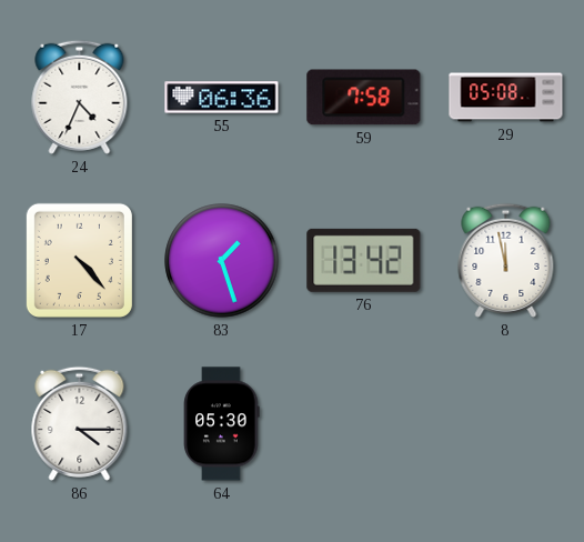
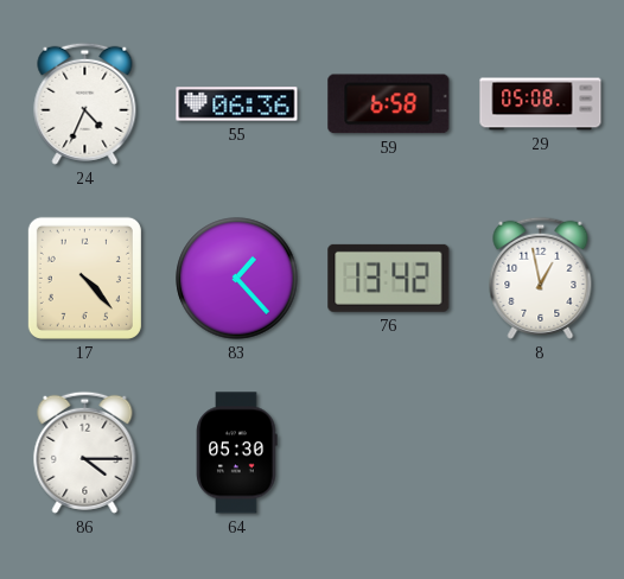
59: 7:58 -> 6:58 (389, 104)
83: 1:27 -> 1:23 (237, 279)
8: 11:58 -> 12:58 (541, 278)
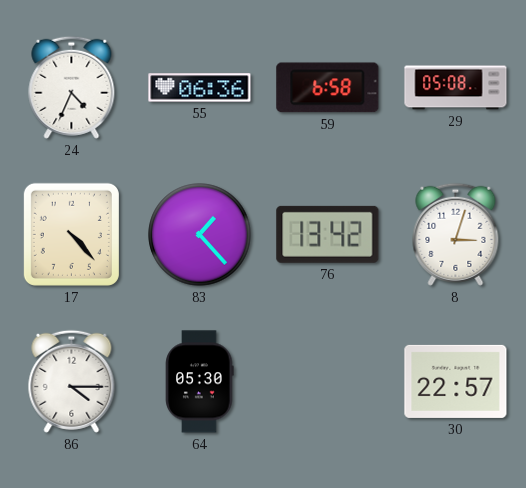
8: 12:58 -> 3:03 (456, 234)
30: none -> 22:57 (456, 381)
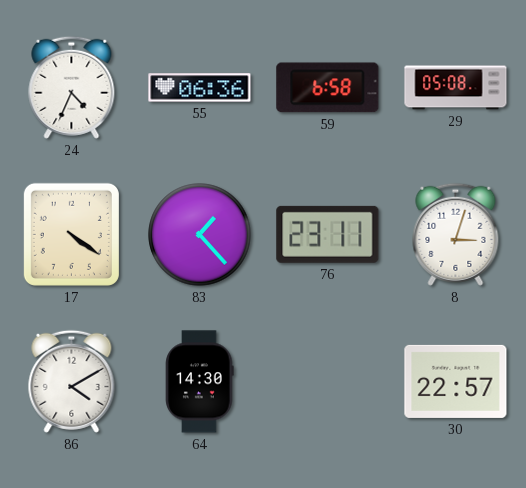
17: 4:23 -> 4:21 (71, 234)
76: 13:42 -> 23:11 (328, 234)
86: 4:15 -> 4:10 (72, 381)
64: 05:30 -> 14:30 (200, 382)
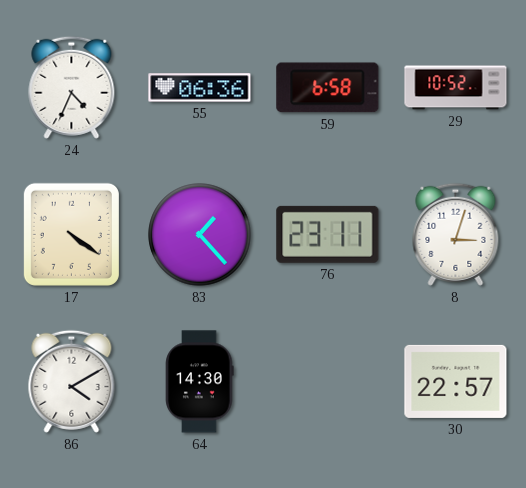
29: 05:08 -> 10:52 (456, 88)
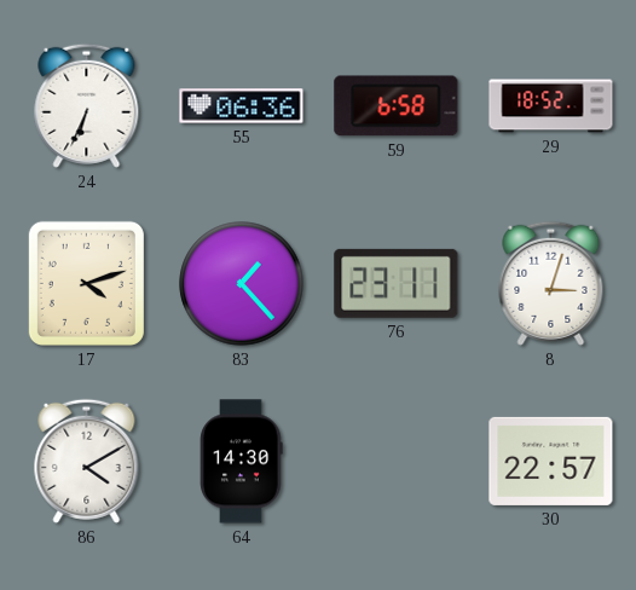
24: 4:34 -> 6:34 (87, 105)
29: 10:52 -> 18:52 (551, 106)
17: 4:21 -> 4:12 (86, 283)
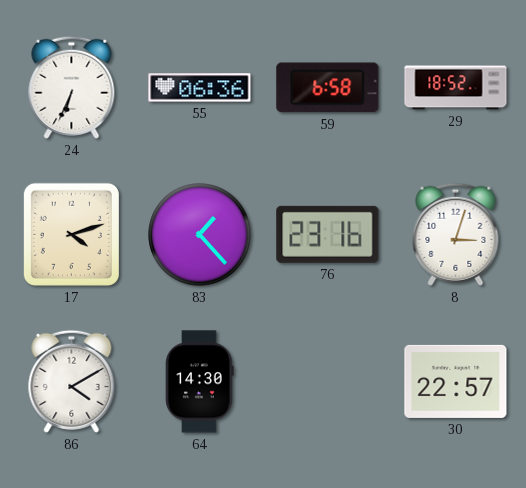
76: 23:11 -> 23:16 (328, 234)
